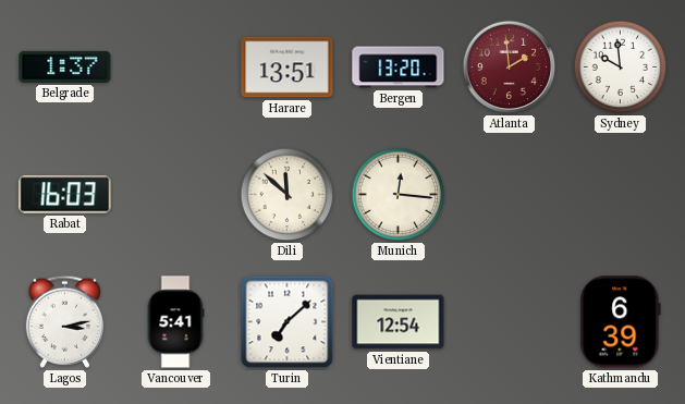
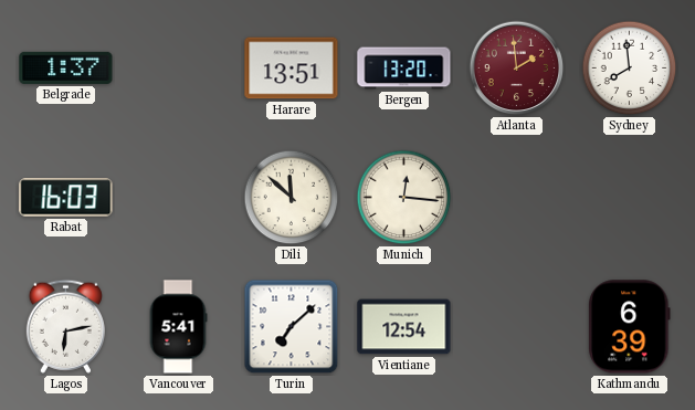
Sydney: 9:59 -> 7:59 (630, 69)
Lagos: 3:13 -> 6:13 (65, 326)
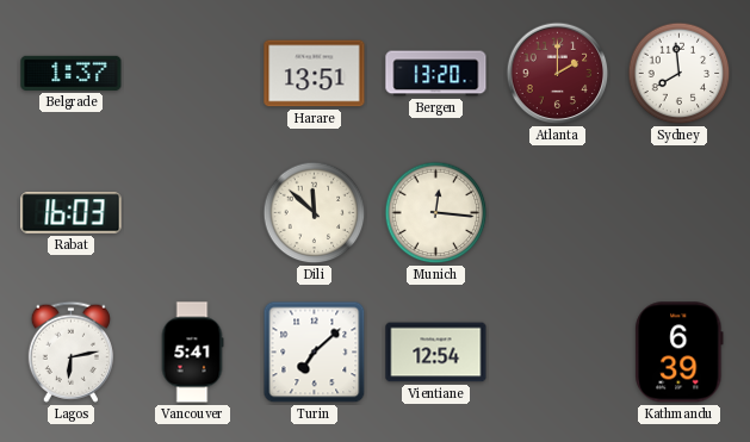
Atlanta: 1:59 -> 2:00 (558, 74)
